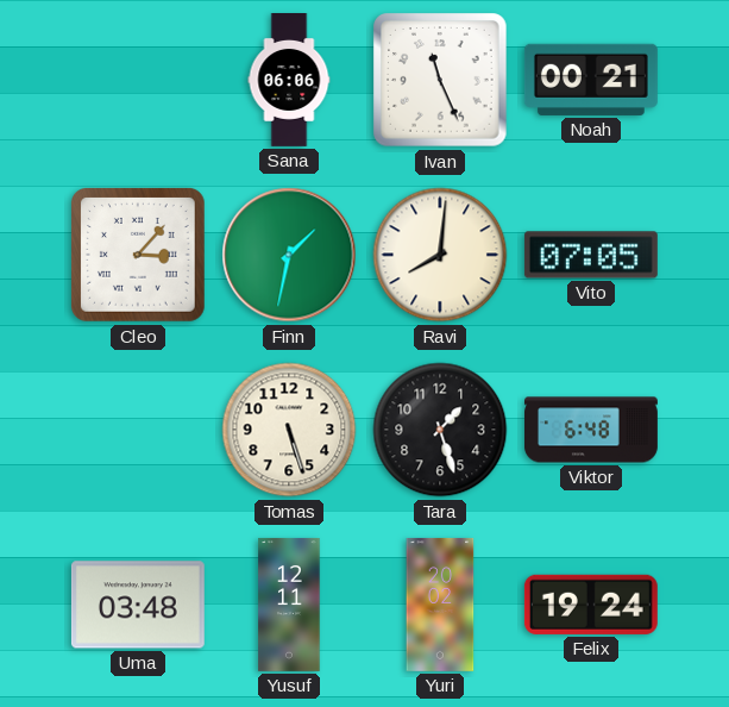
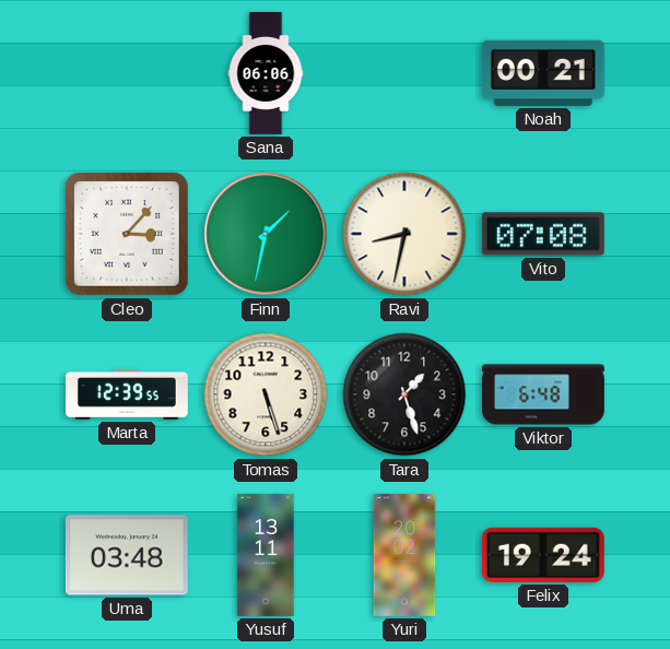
Ivan: 11:26 -> none (440, 80)
Ravi: 8:01 -> 8:32 (404, 234)
Vito: 07:05 -> 07:08 (543, 234)
Marta: none -> 12:39 (127, 396)
Yusuf: 12:11 -> 13:11 (266, 555)
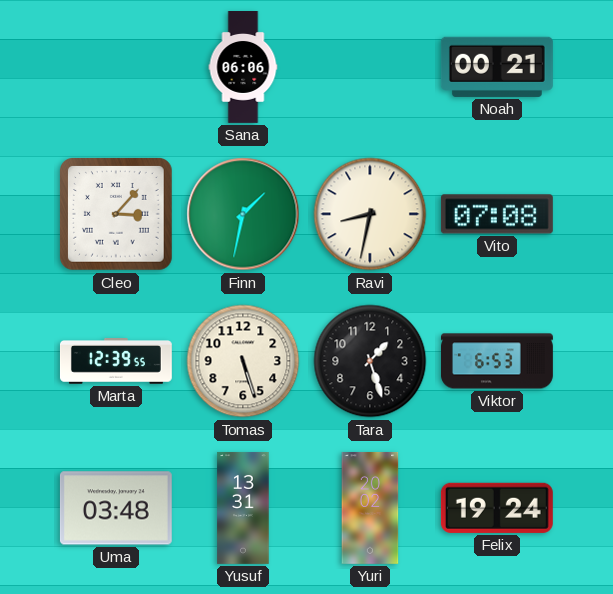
Viktor: 6:48 -> 6:53 (497, 361)
Yusuf: 13:11 -> 13:31 (243, 508)
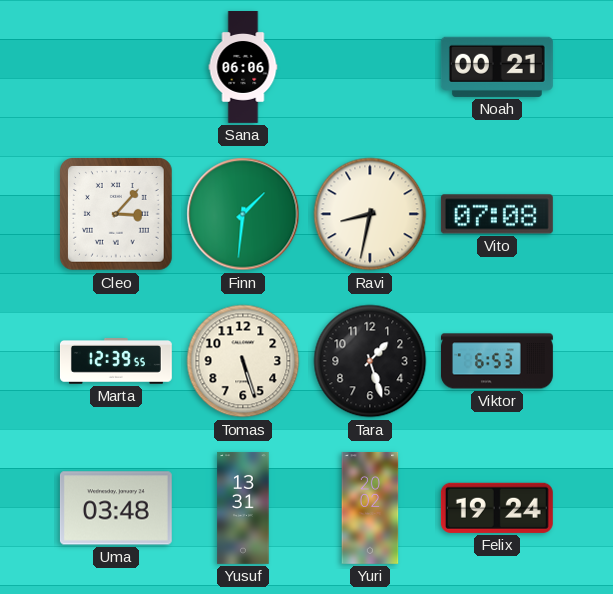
Finn: 1:32 -> 1:31 (243, 214)
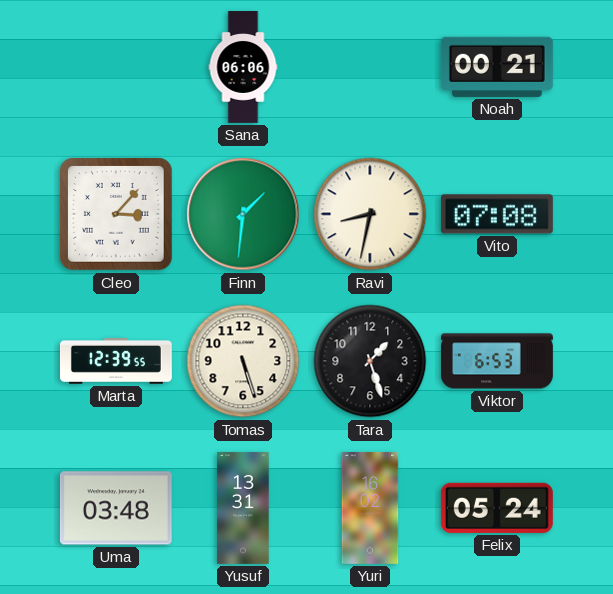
Yuri: 20:02 -> 16:02 (370, 508)
Felix: 19:24 -> 05:24 (497, 508)
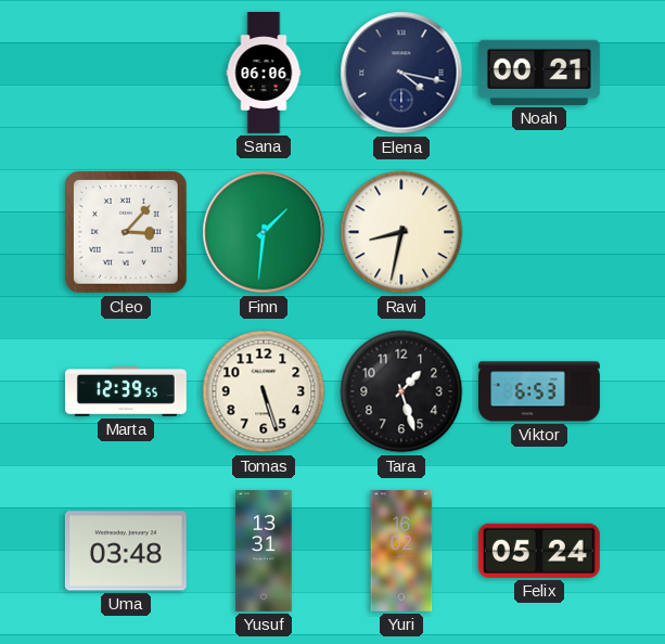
Elena: none -> 4:17 (401, 73)
Vito: 07:08 -> none (497, 214)
